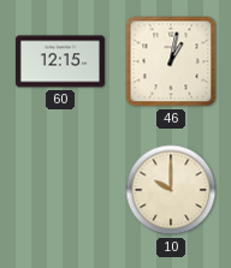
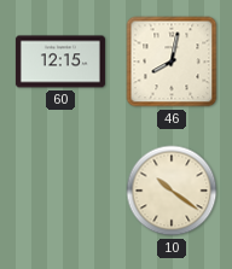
46: 1:02 -> 8:02 (172, 62)
10: 10:00 -> 10:21 (172, 191)
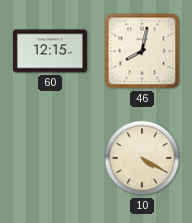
10: 10:21 -> 4:20 (142, 158)
